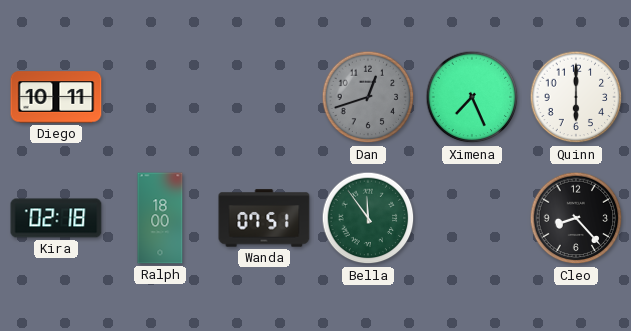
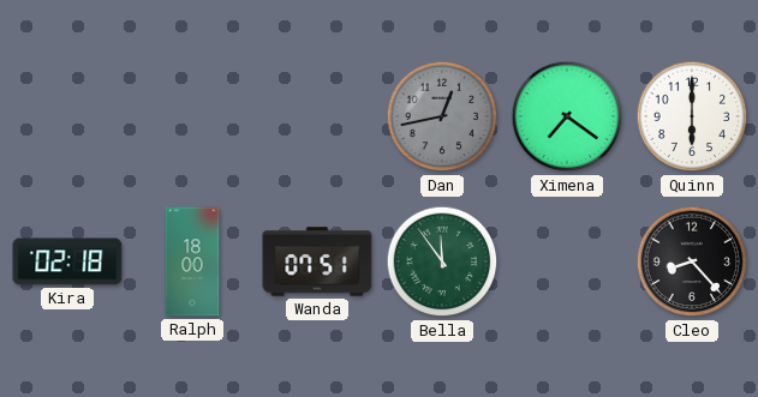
Diego: 10:11 -> none (56, 97)
Dan: 12:42 -> 12:43 (442, 116)
Ximena: 7:26 -> 7:21 (567, 116)
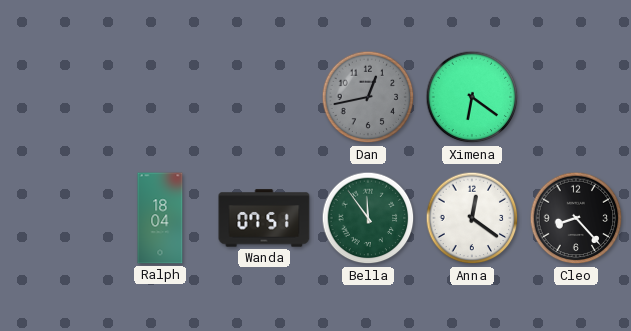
Ximena: 7:21 -> 6:21 (472, 97)
Quinn: 6:00 -> none (692, 116)
Kira: 02:18 -> none (67, 261)
Ralph: 18:00 -> 18:04 (160, 218)
Anna: none -> 12:21 (472, 218)
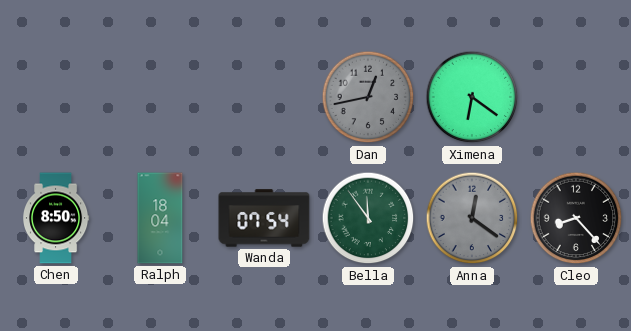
Chen: none -> 8:50 (57, 218)
Wanda: 07:51 -> 07:54 (264, 218)
Anna dial: white -> grey (472, 218)
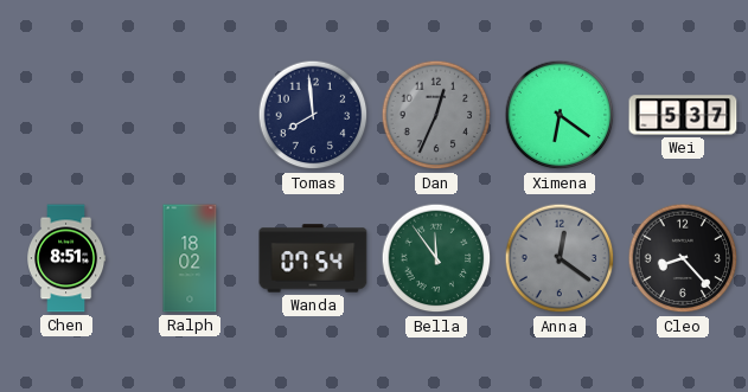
Tomas: none -> 7:59 (313, 115)
Dan: 12:43 -> 12:34 (436, 115)
Wei: none -> 5:37 (683, 115)
Chen: 8:50 -> 8:51 (68, 258)
Ralph: 18:04 -> 18:02 (190, 258)
